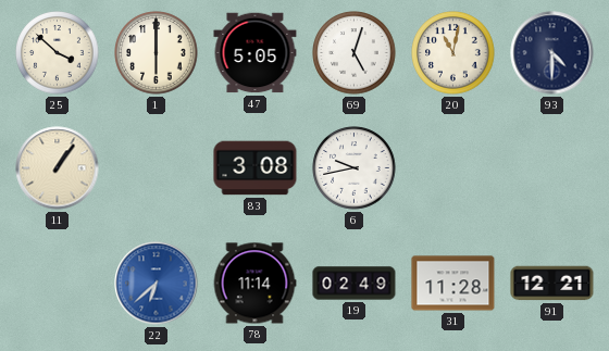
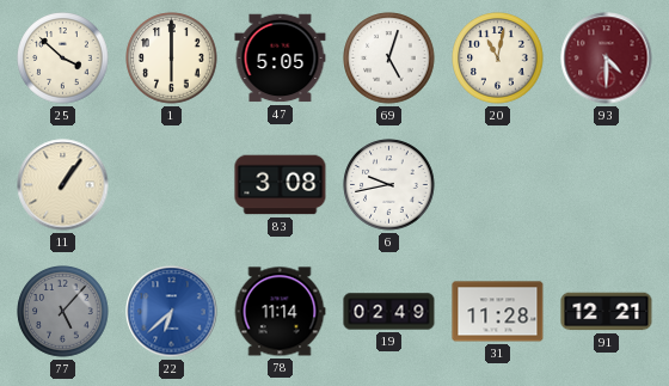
93 dial: navy -> burgundy (607, 59)
77: none -> 5:07 (63, 312)
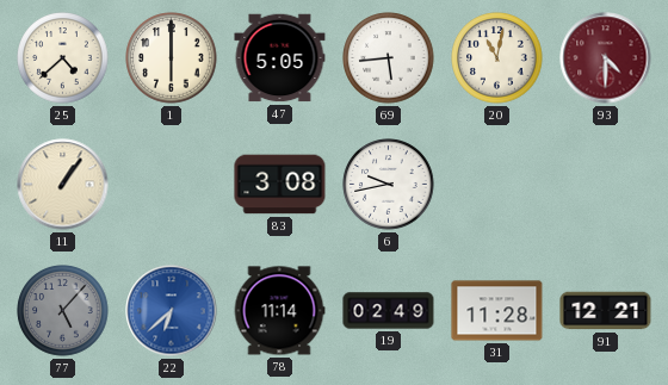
25: 3:52 -> 4:38 (63, 58)
69: 5:03 -> 5:44 (389, 58)
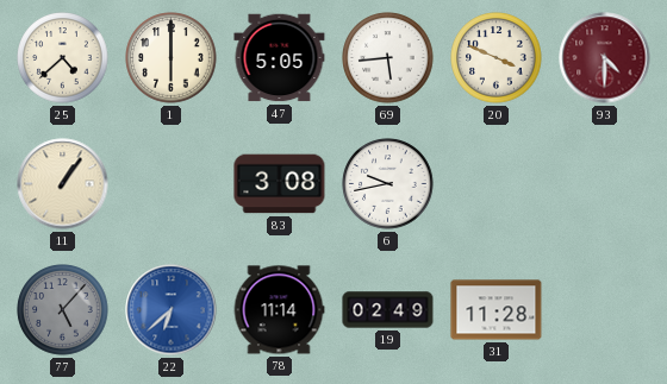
20: 11:02 -> 3:49 (497, 58)
91: 12:21 -> none (606, 311)
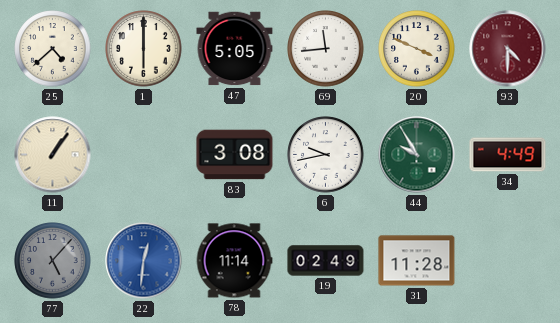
69: 5:44 -> 11:44 (326, 49)
44: none -> 9:55 (417, 155)
34: none -> 4:49 (508, 155)
22: 6:38 -> 12:31 (144, 261)
